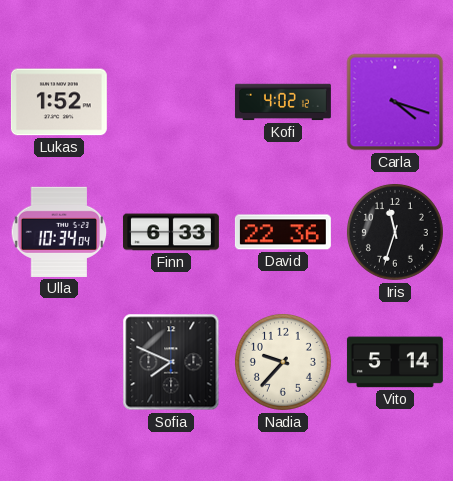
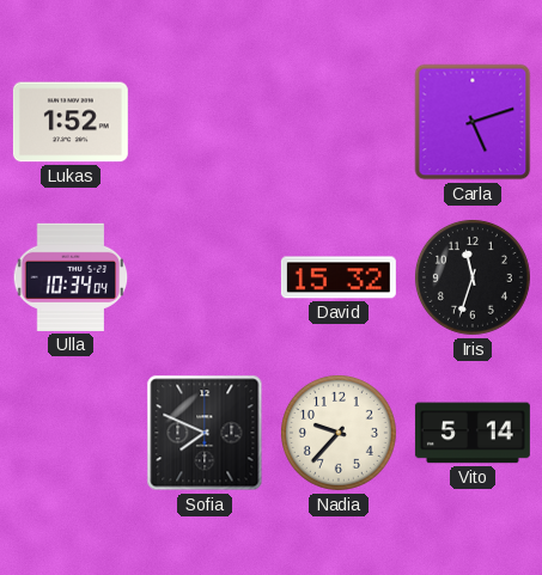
Kofi: 4:02 -> none (283, 102)
Carla: 4:18 -> 5:12 (473, 122)
Finn: 6:33 -> none (171, 232)
David: 22:36 -> 15:32 (339, 277)
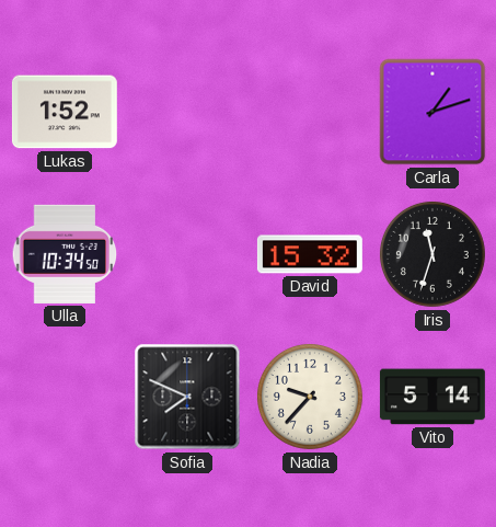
Carla: 5:12 -> 1:12 (432, 112)
Ulla: 10:34:04 -> 10:34:50 (65, 254)
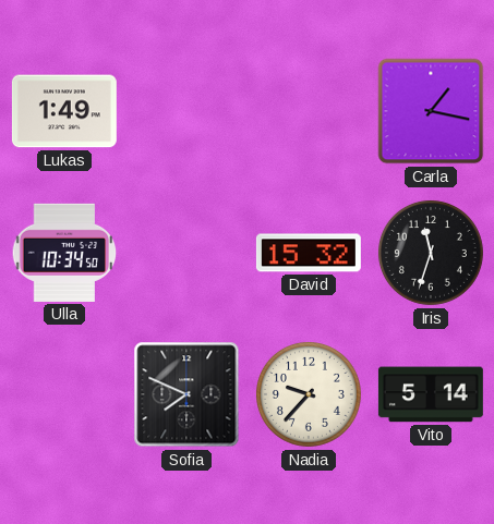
Lukas: 1:52 -> 1:49 (64, 111)
Carla: 1:12 -> 1:17 (431, 111)
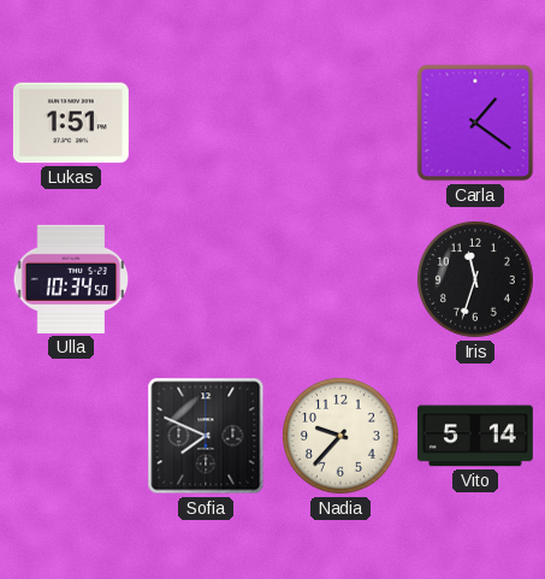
Lukas: 1:49 -> 1:51 (71, 123)
Carla: 1:17 -> 1:21 (475, 123)
David: 15:32 -> none (309, 253)
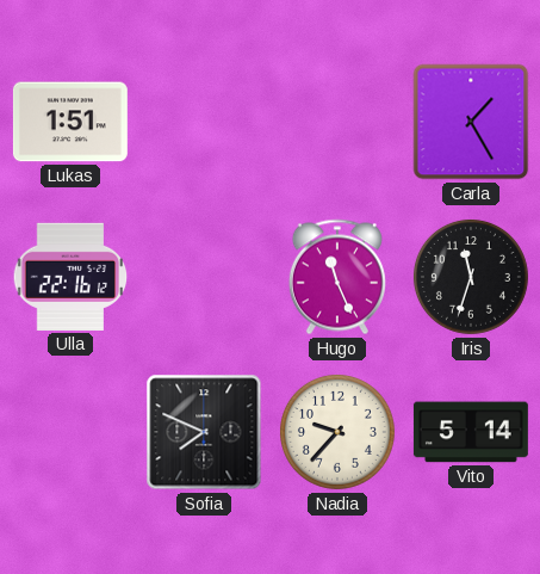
Carla: 1:21 -> 1:25 (471, 122)
Ulla: 10:34 -> 22:16 (70, 277)
Hugo: none -> 11:26 (337, 277)
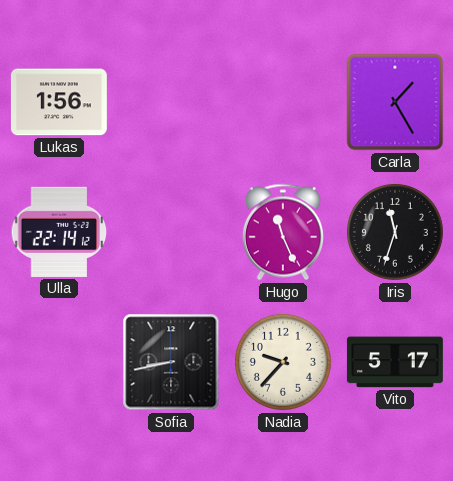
Lukas: 1:51 -> 1:56 (59, 102)
Ulla: 22:16 -> 22:14 (59, 232)
Sofia: 7:49 -> 8:43 (171, 362)
Vito: 5:14 -> 5:17 (395, 362)
